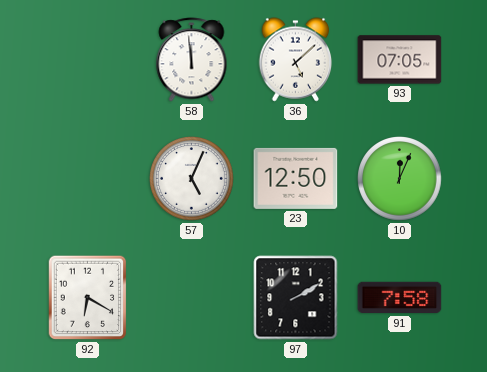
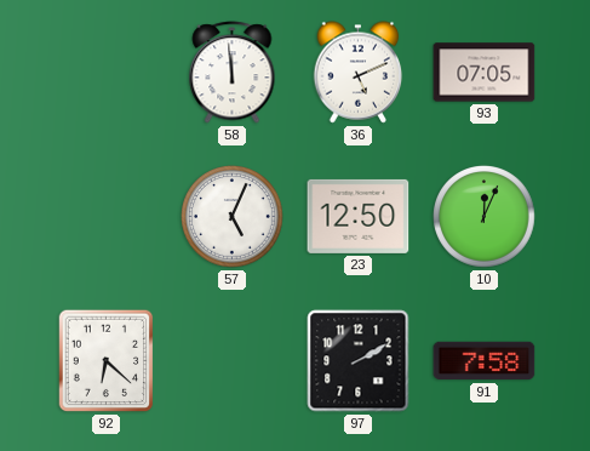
36: 5:08 -> 5:11 (359, 73)
92: 6:20 -> 6:22 (107, 361)
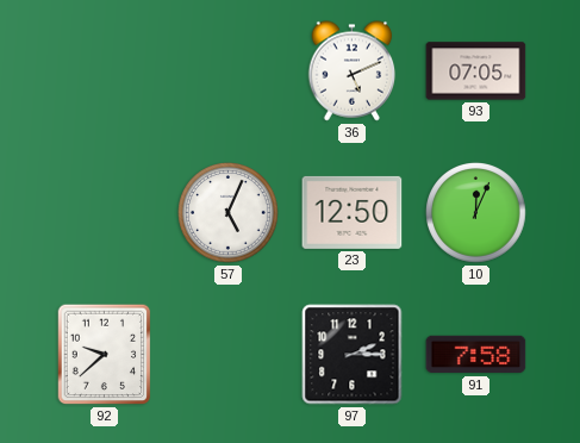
58: 11:59 -> none (233, 73)
92: 6:22 -> 9:38 (105, 355)
97: 2:10 -> 2:15 (353, 355)
